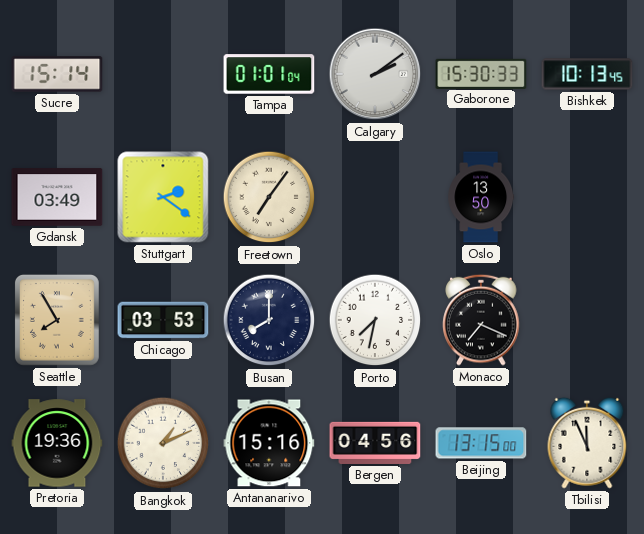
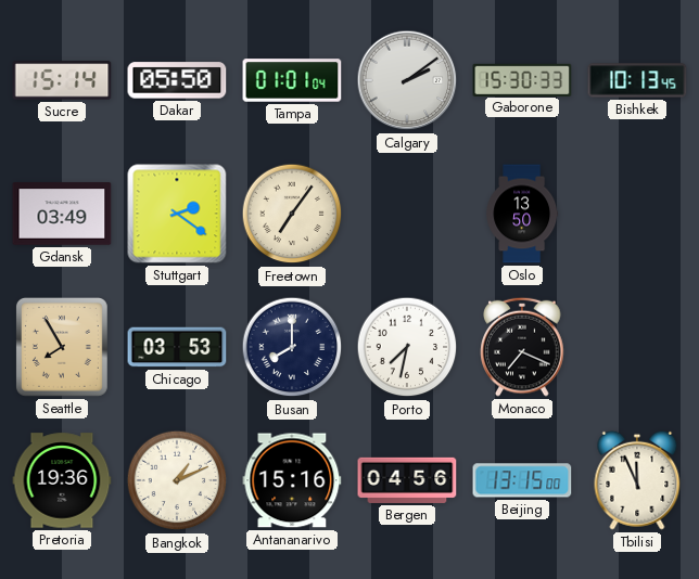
Dakar: none -> 05:50 (177, 80)
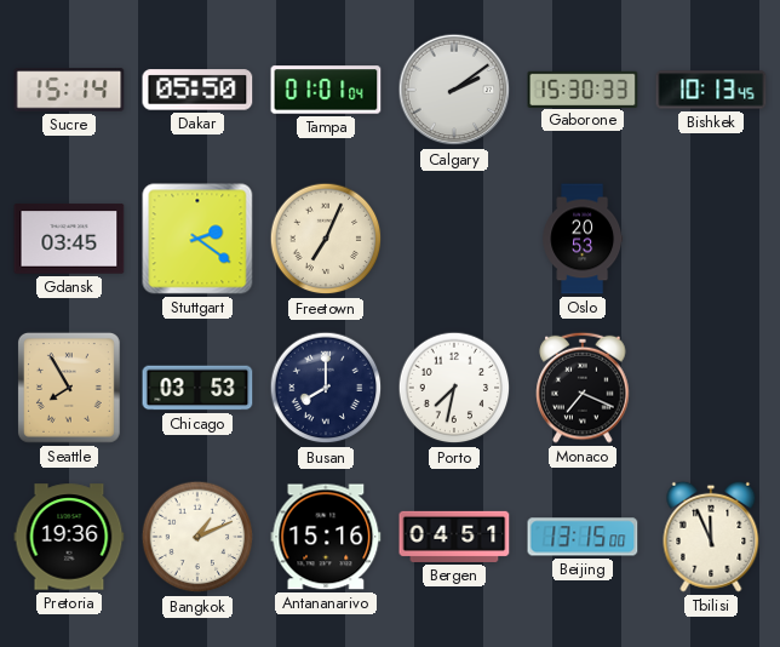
Gdansk: 03:49 -> 03:45 (69, 239)
Freetown: 7:06 -> 7:04 (326, 239)
Oslo: 13:50 -> 20:53 (583, 239)
Bergen: 04:56 -> 04:51 (454, 537)
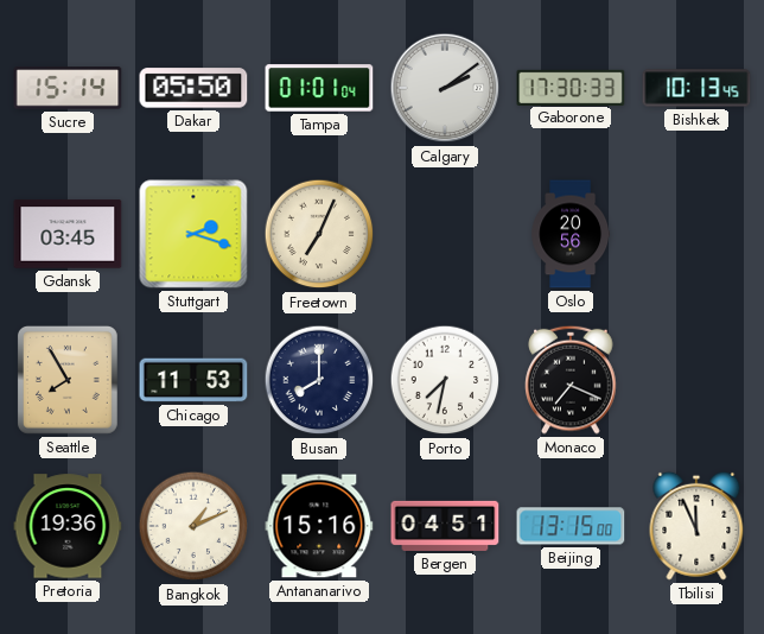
Gaborone: 15:30 -> 17:30 (571, 87)
Stuttgart: 2:21 -> 2:18 (193, 234)
Oslo: 20:53 -> 20:56 (571, 234)
Chicago: 03:53 -> 11:53 (193, 380)
